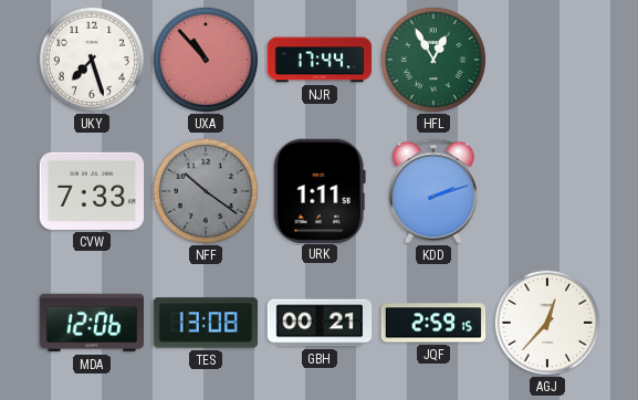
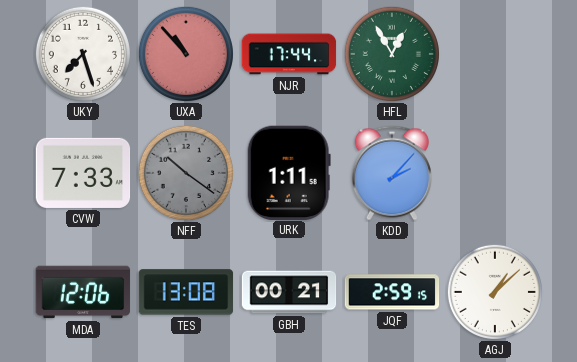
KDD: 2:12 -> 2:07 (392, 173)
AGJ: 12:37 -> 1:08 (495, 292)
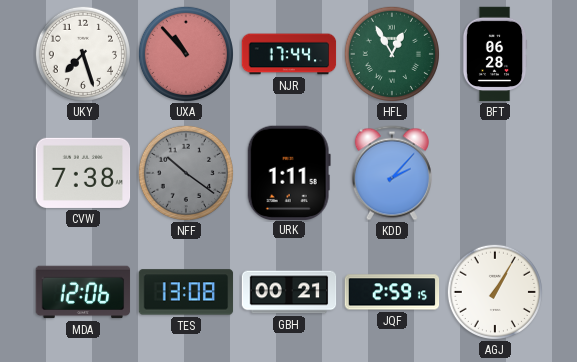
BFT: none -> 06:28 (495, 54)
CVW: 7:33 -> 7:38 (83, 173)
AGJ: 1:08 -> 1:05 (495, 292)
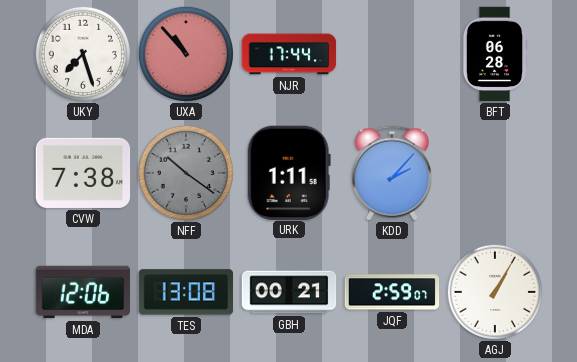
HFL: 12:55 -> none (392, 54)
JQF: 2:59:15 -> 2:59:07 (392, 292)
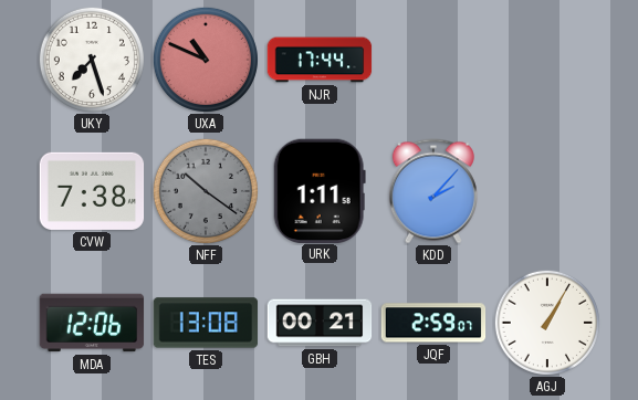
UXA: 10:53 -> 10:49 (206, 60)
BFT: 06:28 -> none (495, 54)
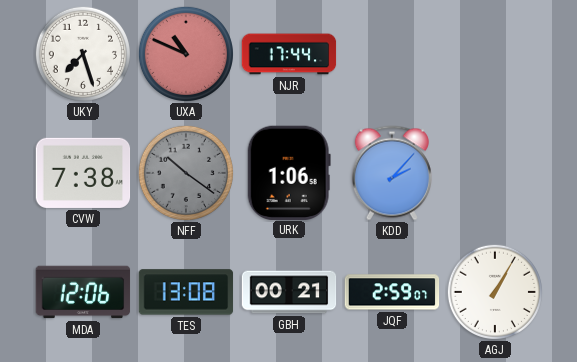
URK: 1:11 -> 1:06 (289, 172)
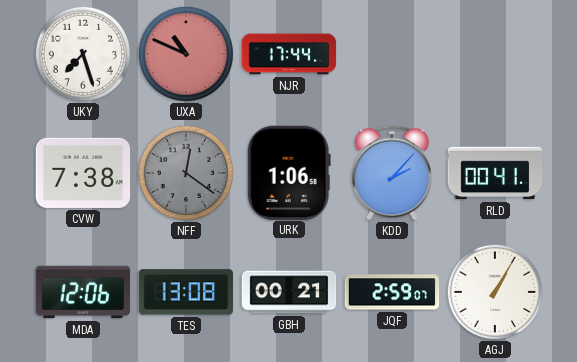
NFF: 10:21 -> 12:21 (186, 173)
RLD: none -> 00:41 (495, 173)
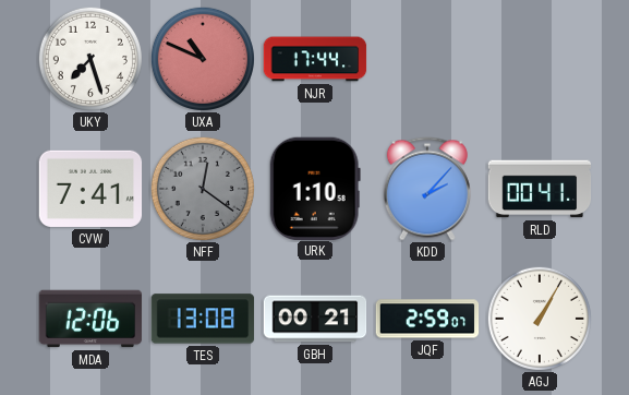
CVW: 7:38 -> 7:41 (90, 189)
URK: 1:06 -> 1:10 (315, 188)
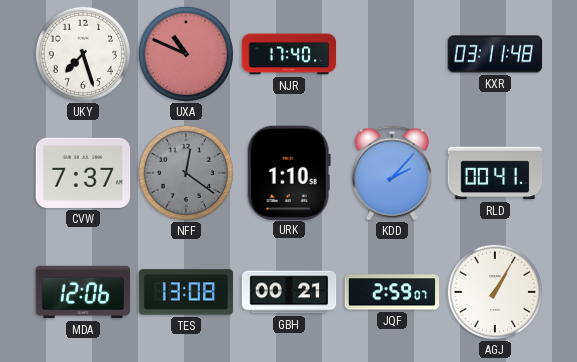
NJR: 17:44 -> 17:40 (289, 54)
KXR: none -> 03:11 (495, 54)
CVW: 7:41 -> 7:37 (83, 173)
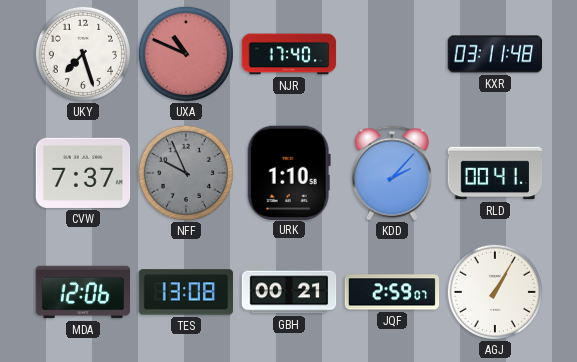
NFF: 12:21 -> 9:56 (186, 173)
